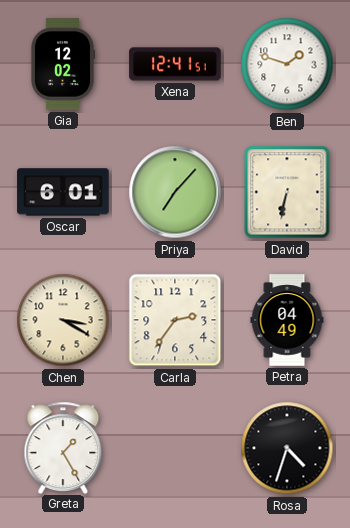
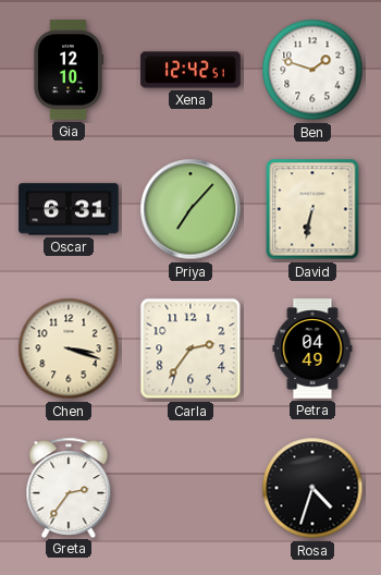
Gia: 12:02 -> 12:10 (67, 70)
Xena: 12:41 -> 12:42 (190, 70)
Oscar: 6:01 -> 6:31 (69, 209)
Chen: 3:20 -> 3:18 (69, 348)
Greta: 1:25 -> 2:36 (69, 487)
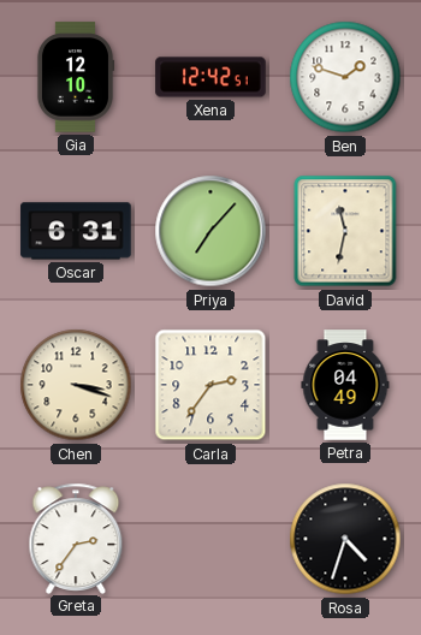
David: 6:32 -> 11:32 (345, 231)
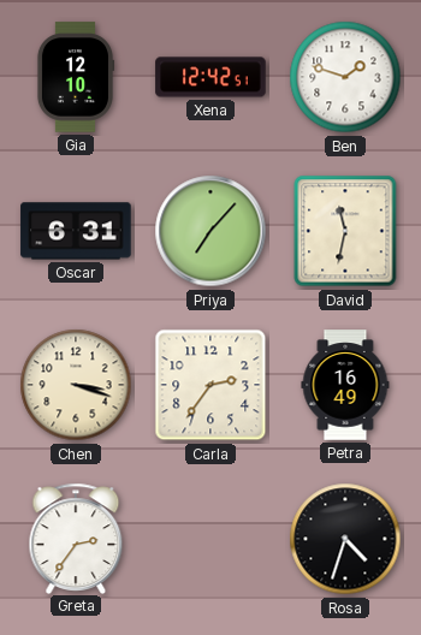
Petra: 04:49 -> 16:49 (345, 385)
